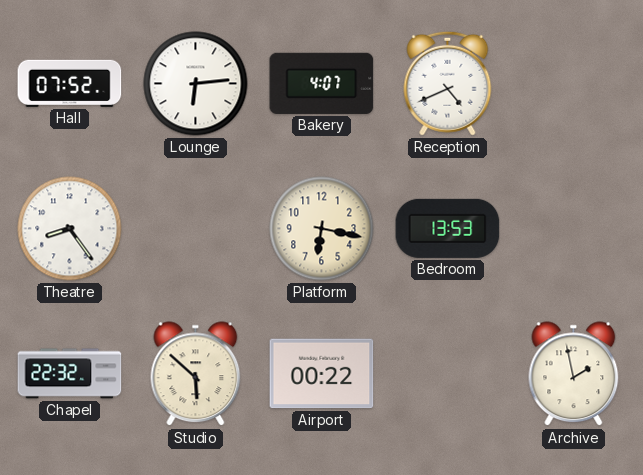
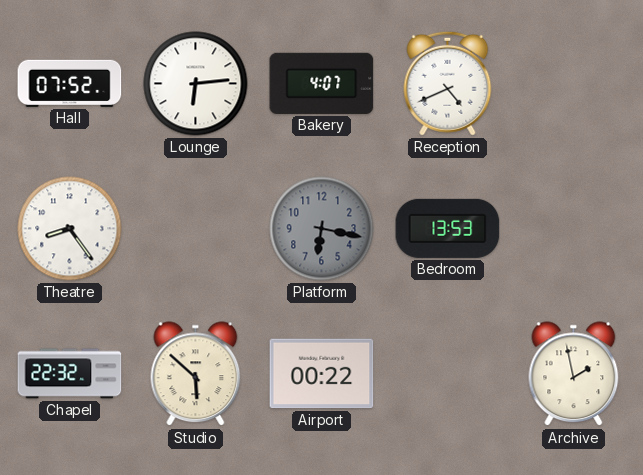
Platform dial: cream -> grey (322, 229)
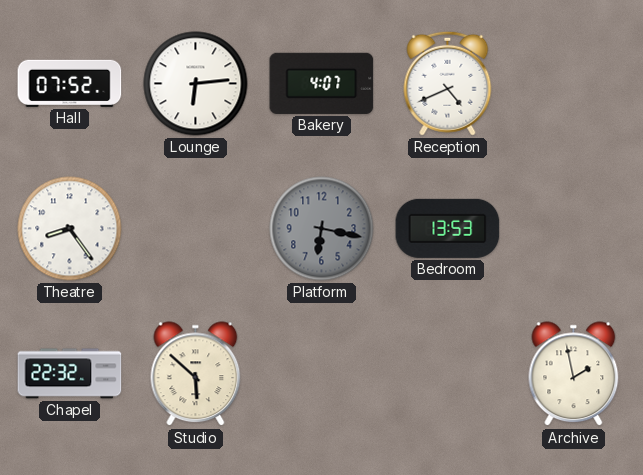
Airport: 00:22 -> none (322, 374)
